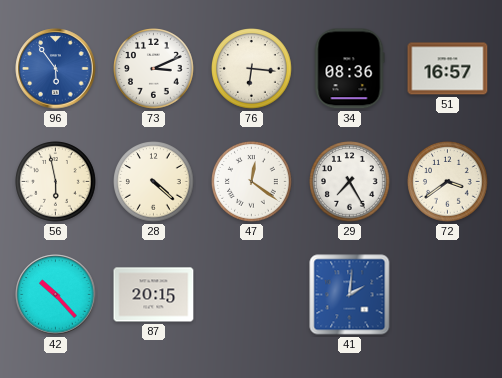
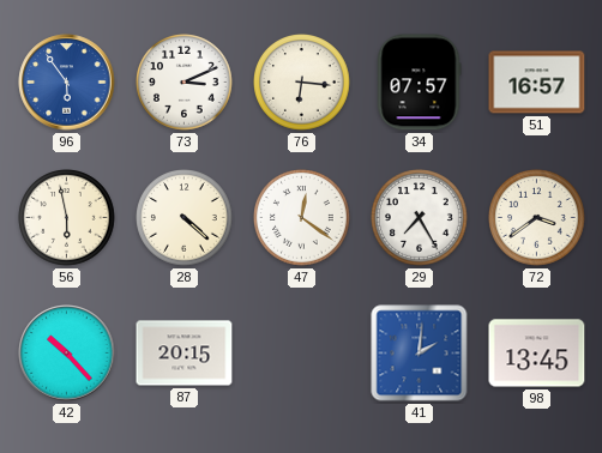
34: 08:36 -> 07:57 (419, 83)
98: none -> 13:45 (537, 354)
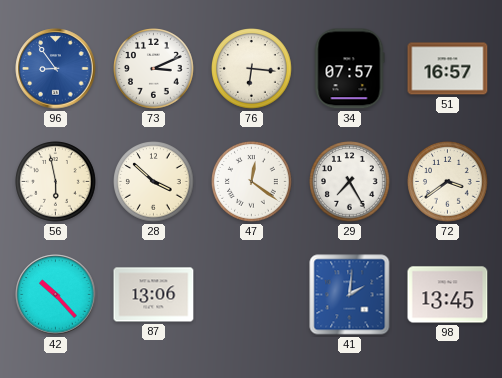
96: 5:54 -> 8:54 (56, 69)
28: 4:22 -> 3:52 (154, 182)
87: 20:15 -> 13:06 (154, 295)
